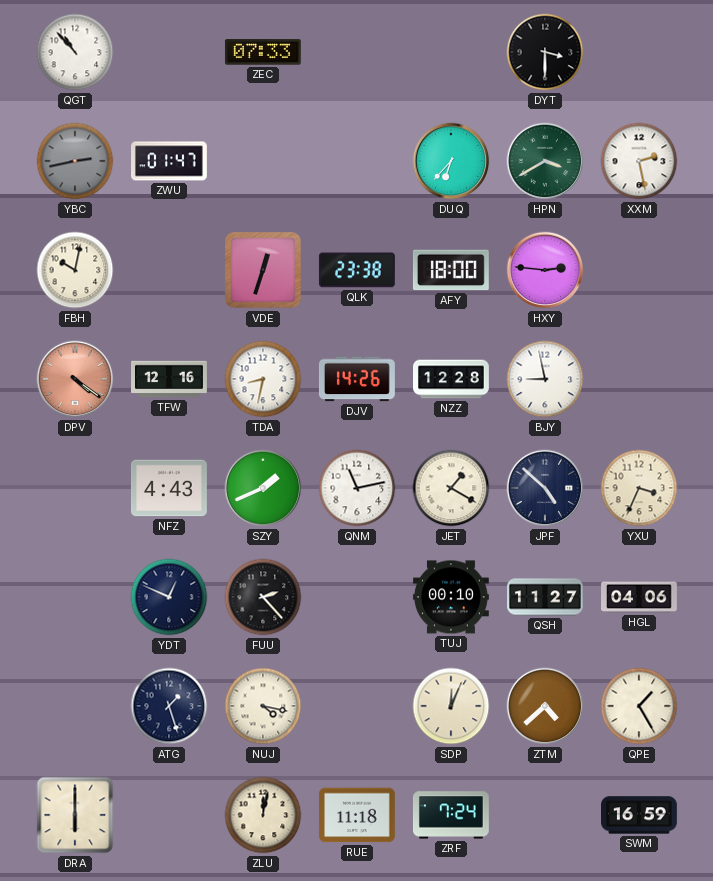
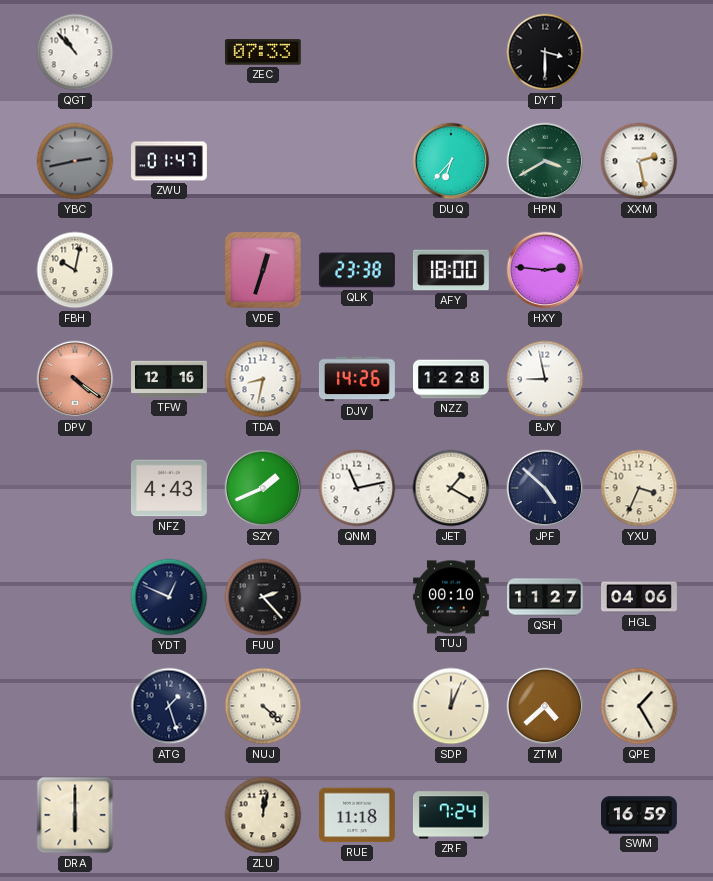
NUJ: 4:17 -> 4:22 (263, 706)
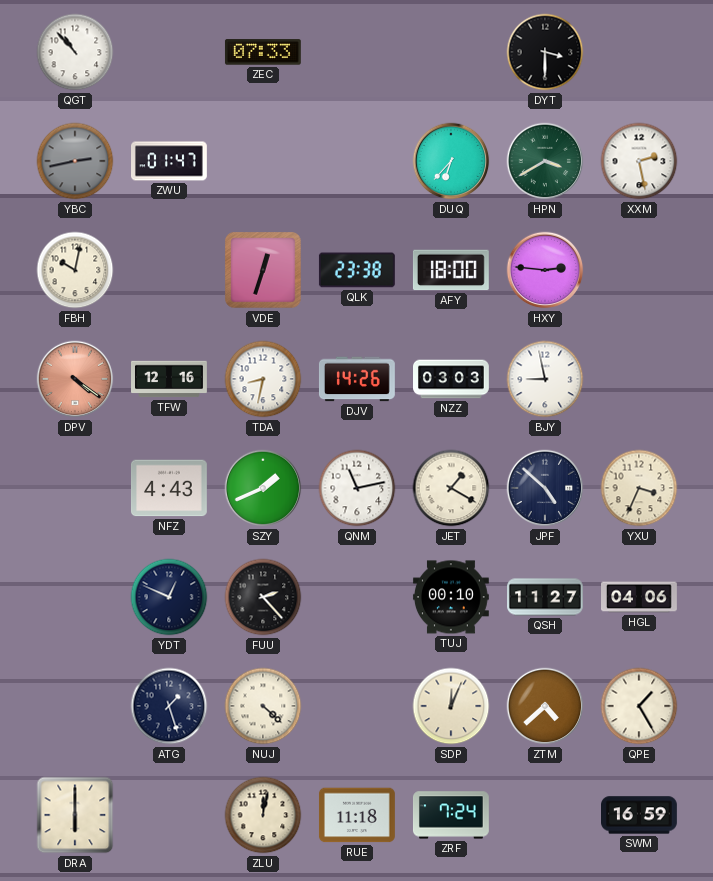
NZZ: 12:28 -> 03:03 (452, 379)
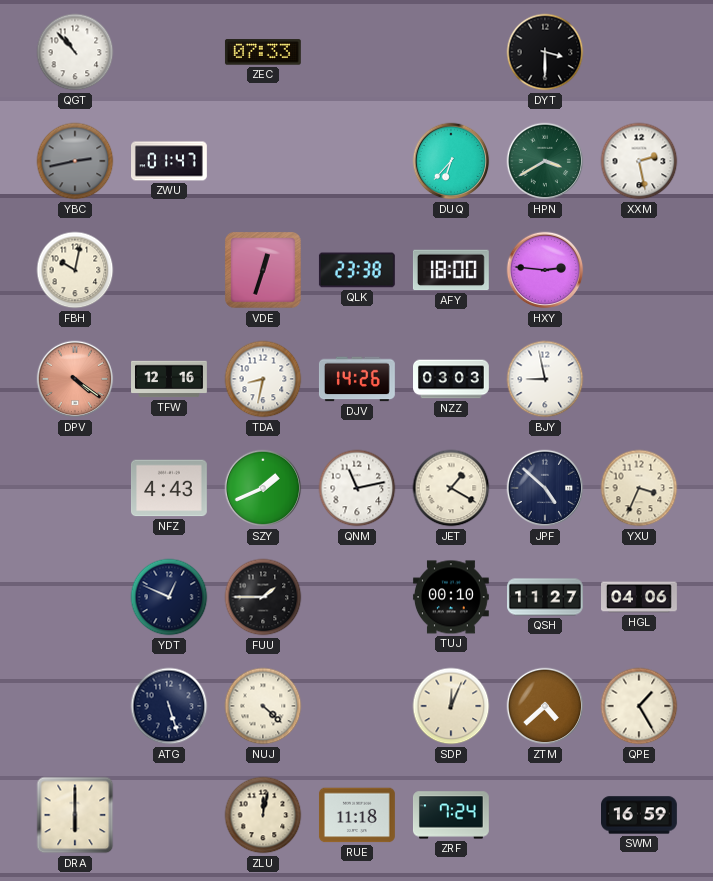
FUU: 2:23 -> 1:45 (263, 597)
ATG: 1:27 -> 5:27 (169, 706)
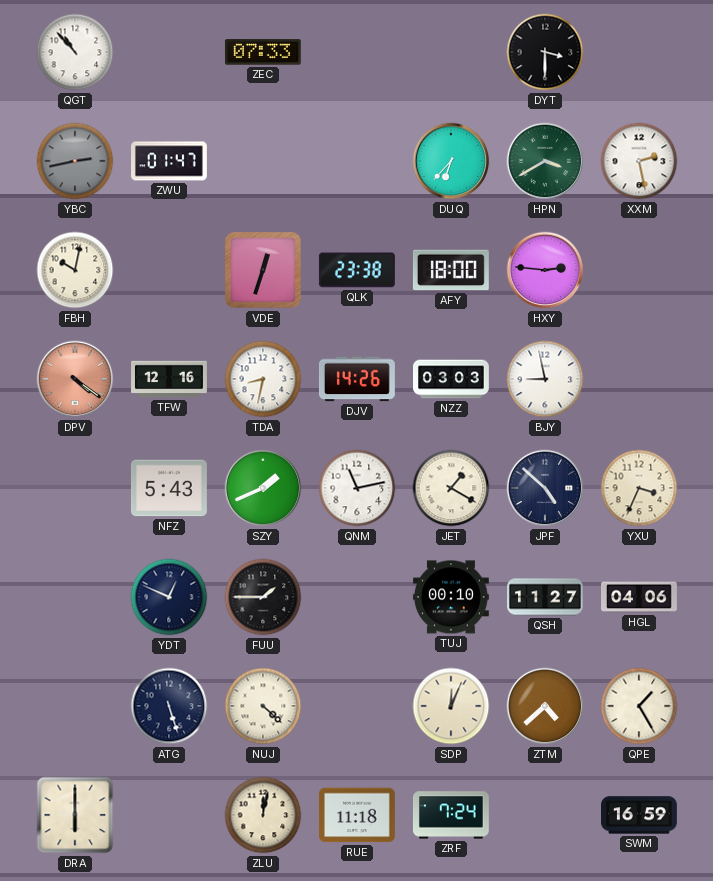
NFZ: 4:43 -> 5:43 (169, 488)
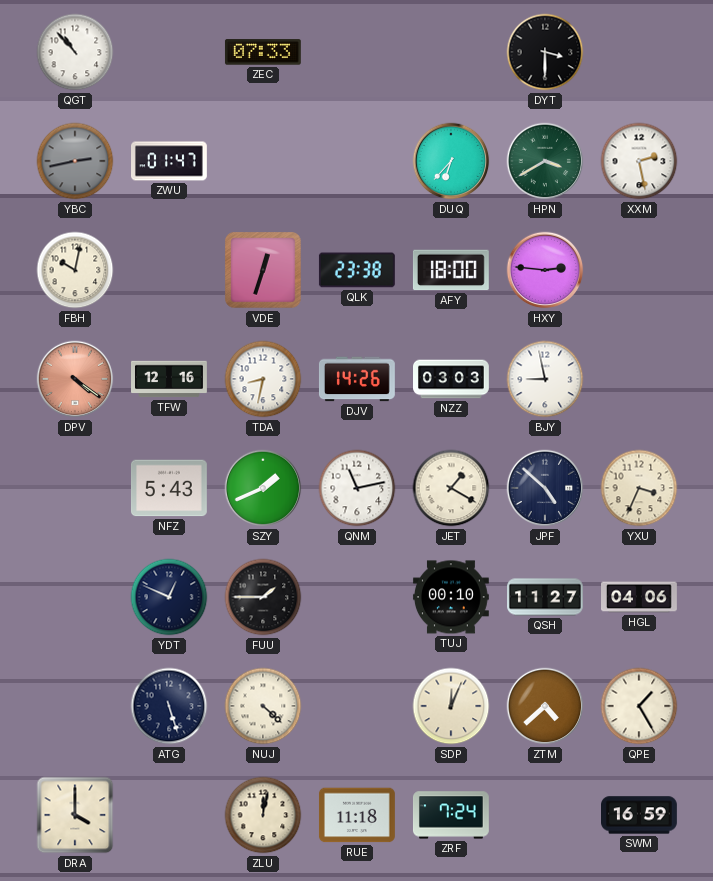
DRA: 6:00 -> 4:00 (75, 815)
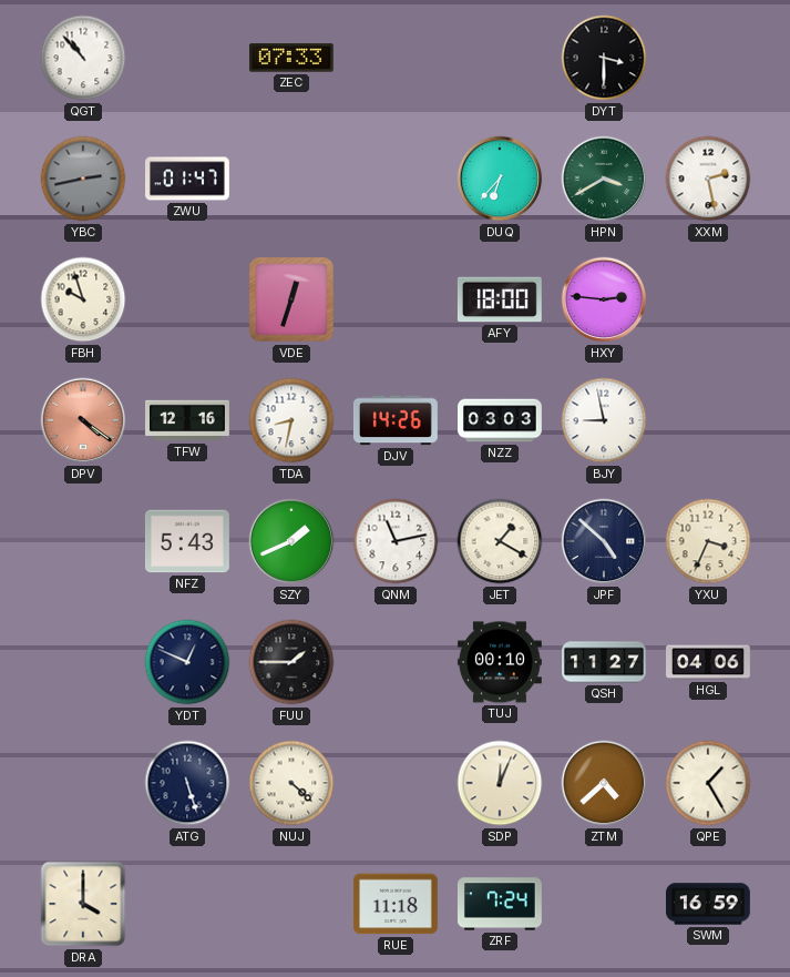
FBH: 10:02 -> 9:57 (83, 299)
QLK: 23:38 -> none (357, 270)
ZLU: 12:02 -> none (263, 815)
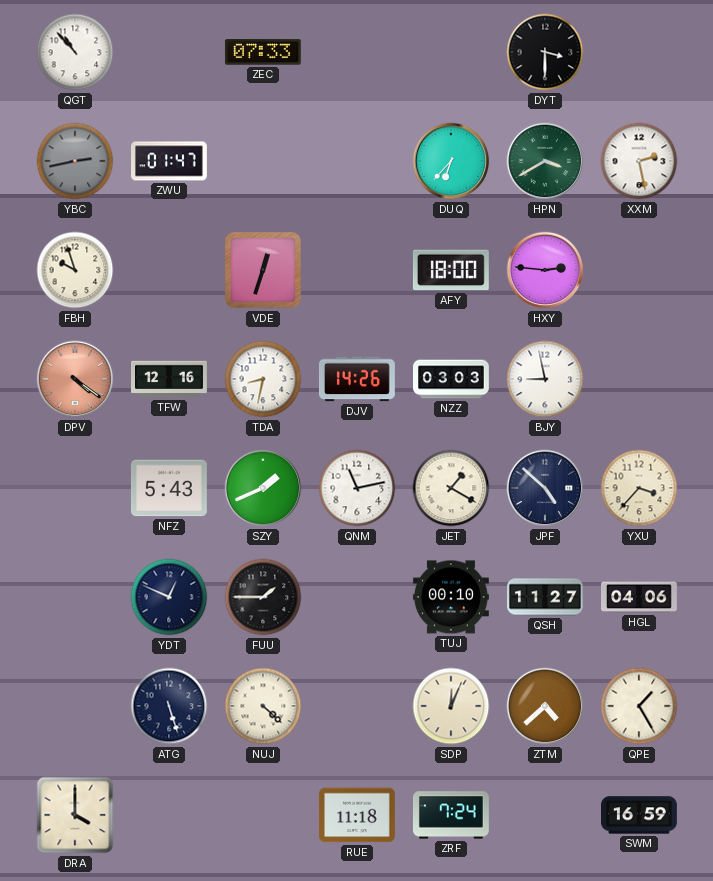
YXU: 3:34 -> 3:37 (639, 488)
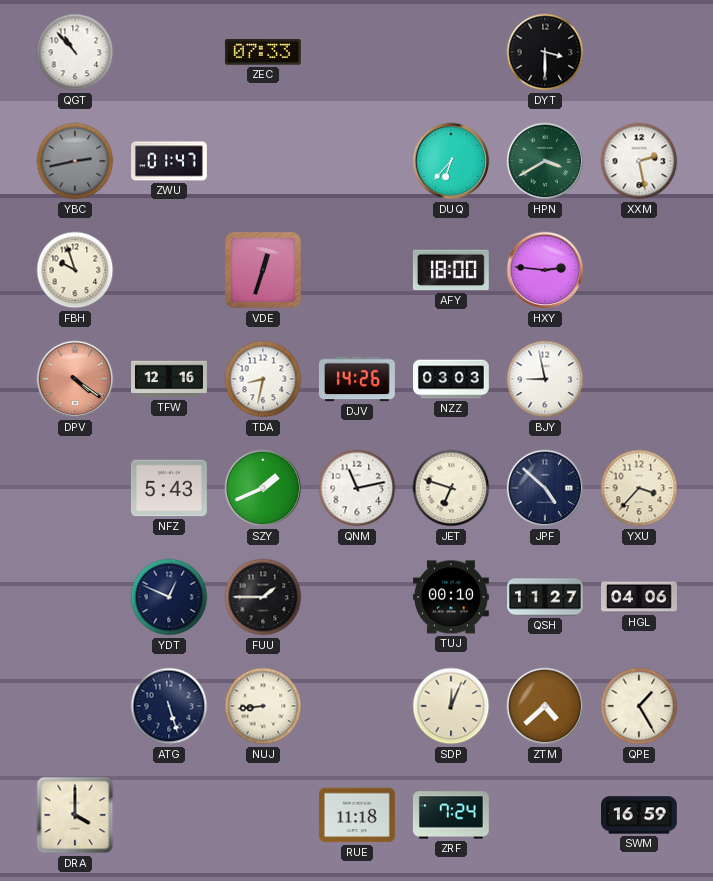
JET: 1:20 -> 6:48 (451, 488)
NUJ: 4:22 -> 8:44 (263, 706)
